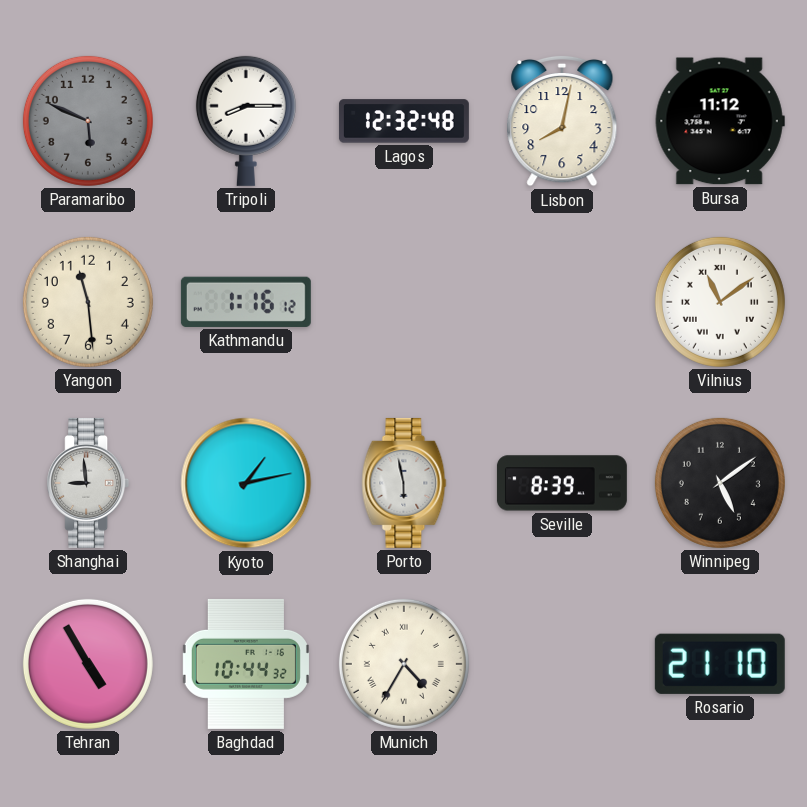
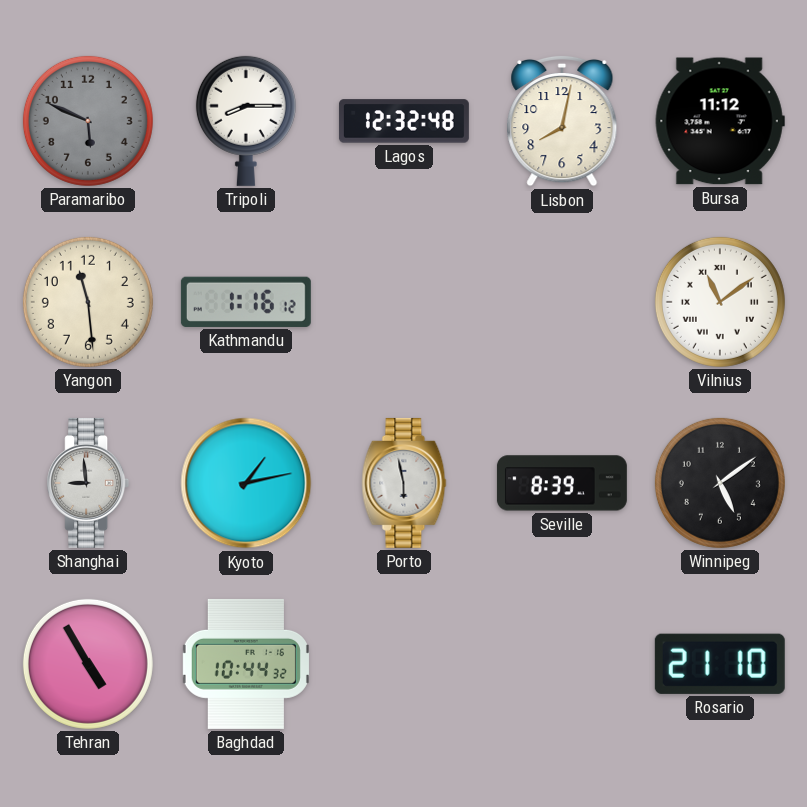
Munich: 4:35 -> none (404, 664)
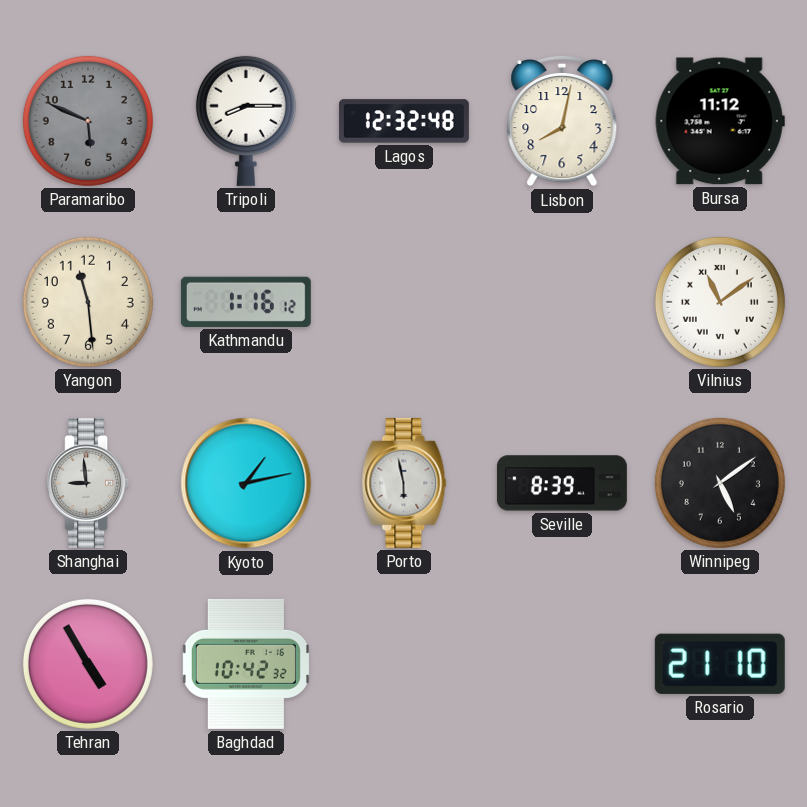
Baghdad: 10:44 -> 10:42 (246, 664)
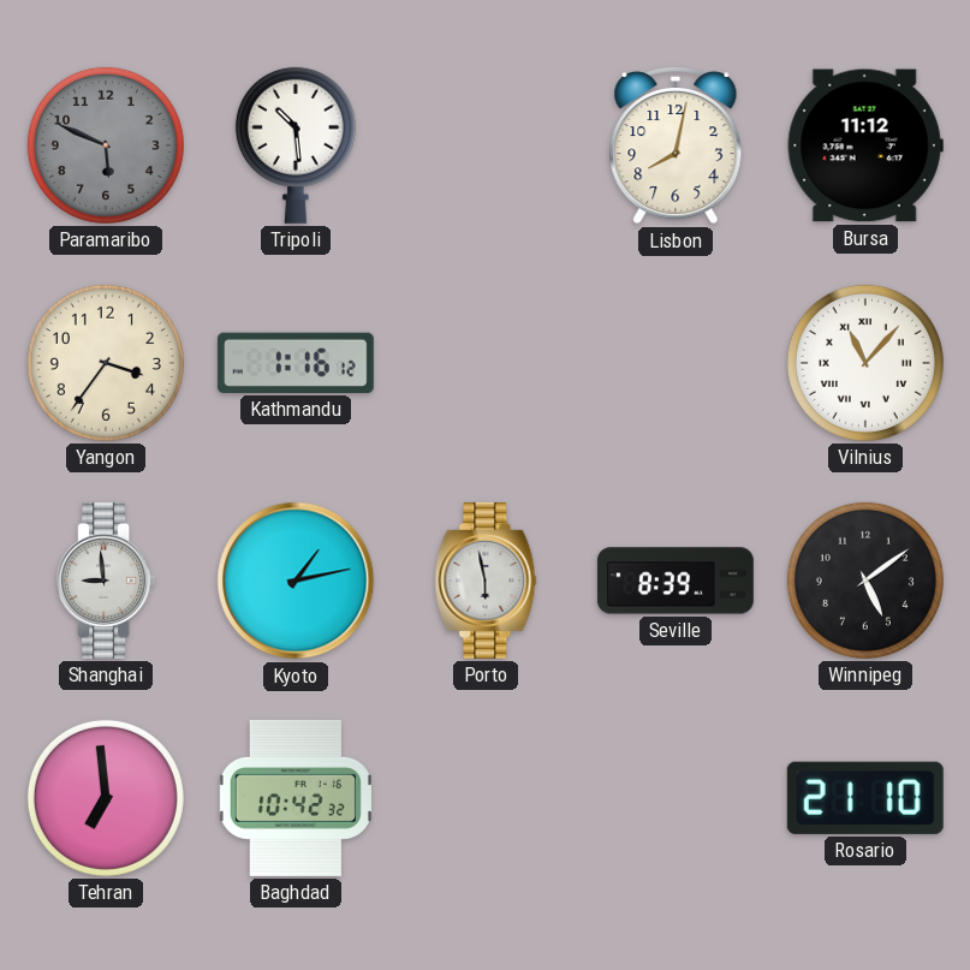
Tripoli: 8:15 -> 10:29 (296, 145)
Lagos: 12:32 -> none (404, 121)
Yangon: 11:29 -> 3:36 (106, 363)
Vilnius: 11:09 -> 11:07 (865, 363)
Tehran: 4:55 -> 6:59 (106, 798)
